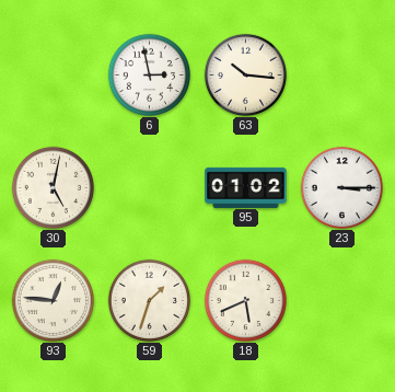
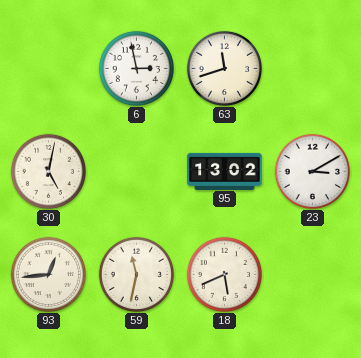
63: 10:16 -> 11:42 (224, 68)
95: 01:02 -> 13:02 (225, 171)
23: 3:15 -> 3:10 (312, 171)
93: 12:46 -> 12:44 (48, 274)
59: 1:33 -> 11:32 (136, 274)
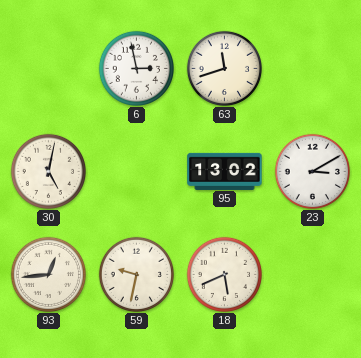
59: 11:32 -> 9:32 (136, 274)
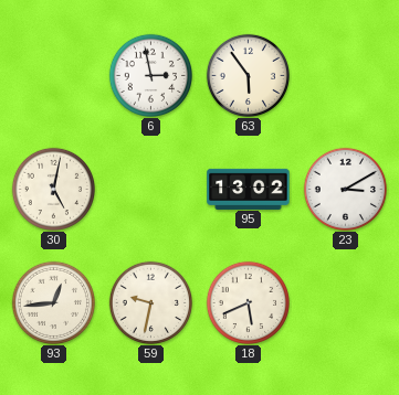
63: 11:42 -> 5:54 (248, 75)
